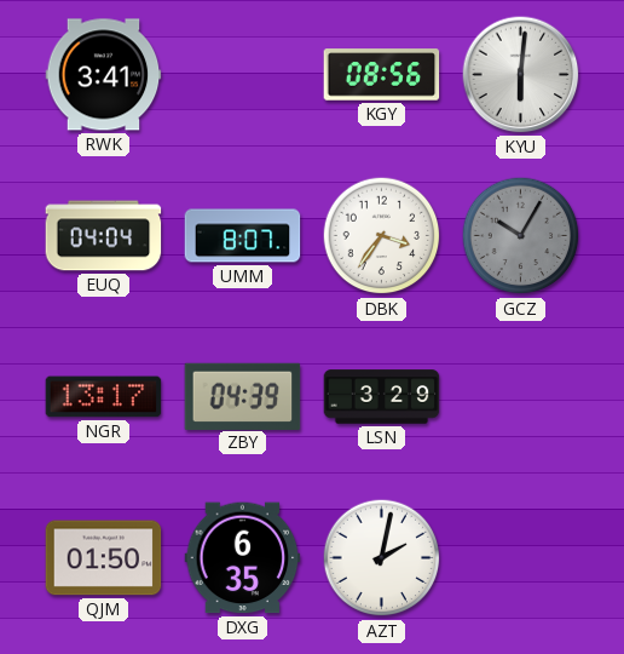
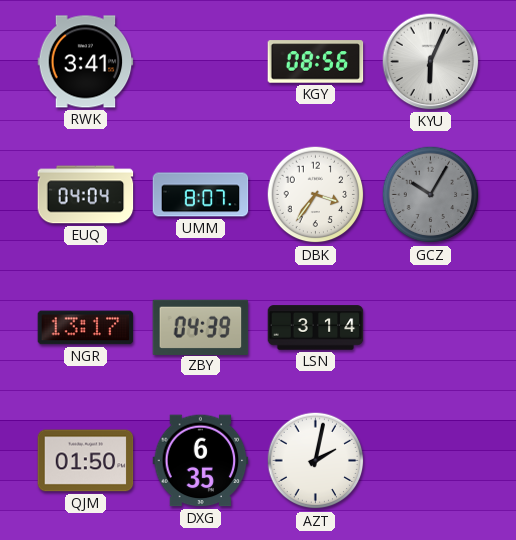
KYU: 6:01 -> 6:04 (431, 62)
LSN: 3:29 -> 3:14 (316, 328)
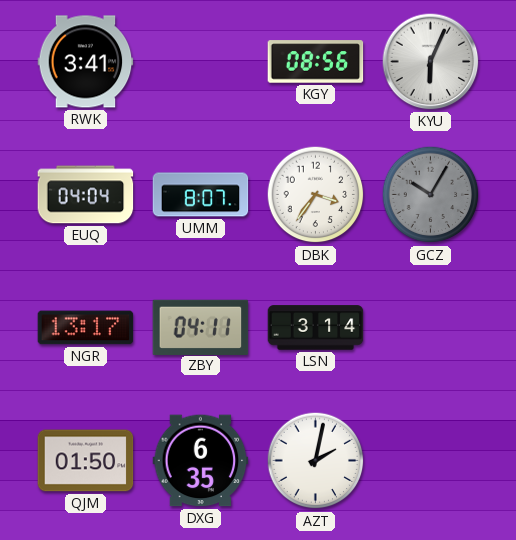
ZBY: 04:39 -> 04:11 (201, 327)
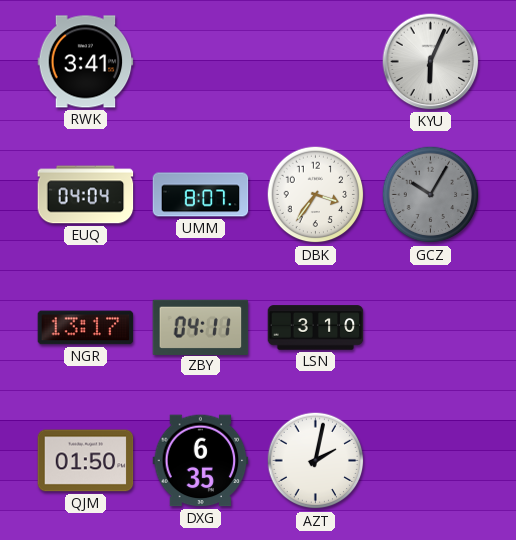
KGY: 08:56 -> none (316, 62)
LSN: 3:14 -> 3:10 (316, 328)
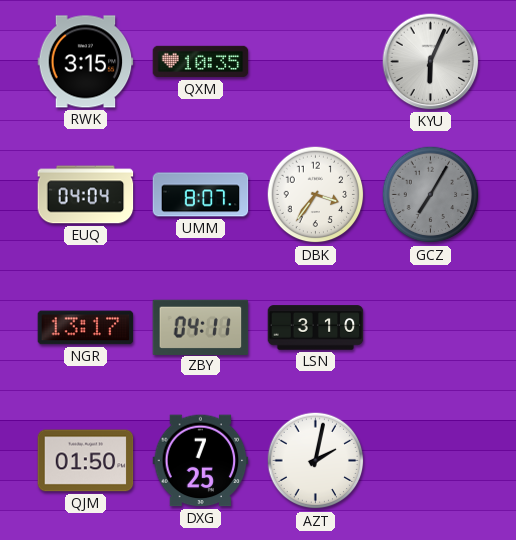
RWK: 3:41 -> 3:15 (86, 62)
QXM: none -> 10:35 (201, 62)
GCZ: 10:05 -> 7:05 (431, 195)
DXG: 6:35 -> 7:25 (201, 461)
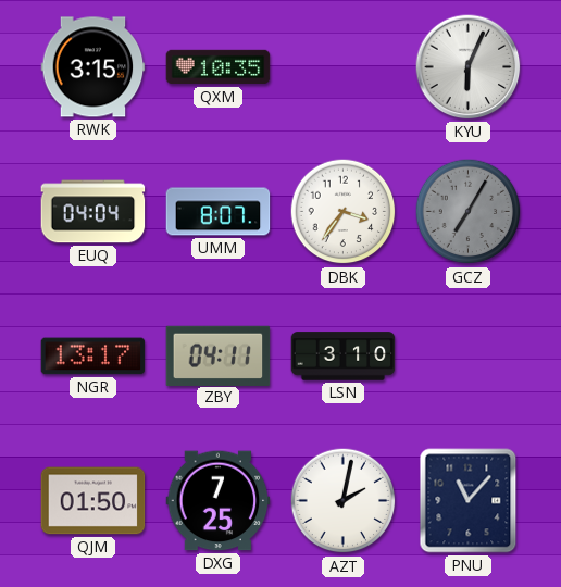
PNU: none -> 11:07 (469, 501)
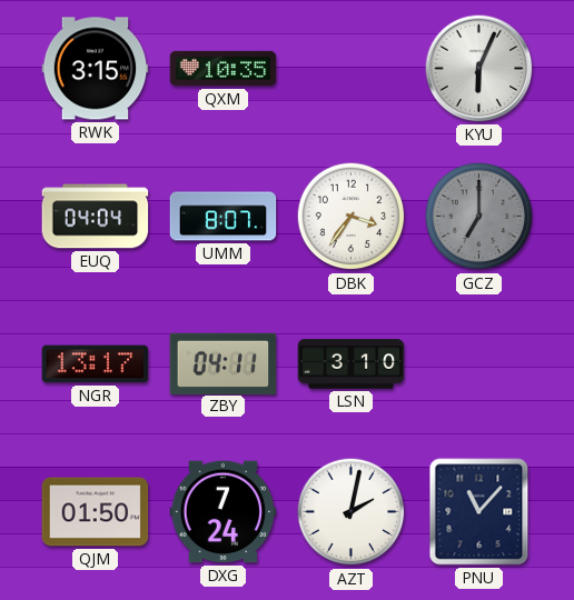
GCZ: 7:05 -> 7:00 (479, 217)
DXG: 7:25 -> 7:24 (224, 512)
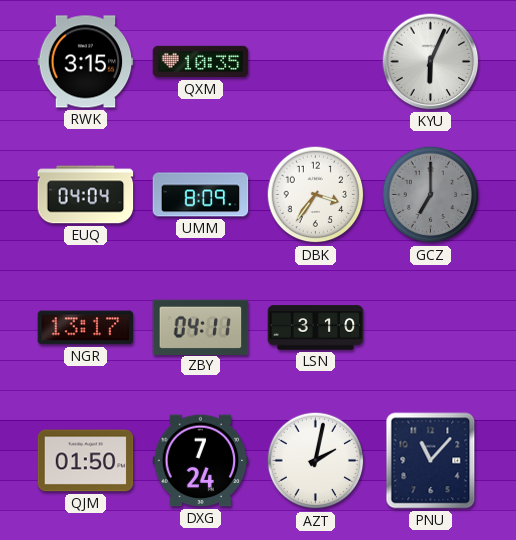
UMM: 8:07 -> 8:09 (201, 195)
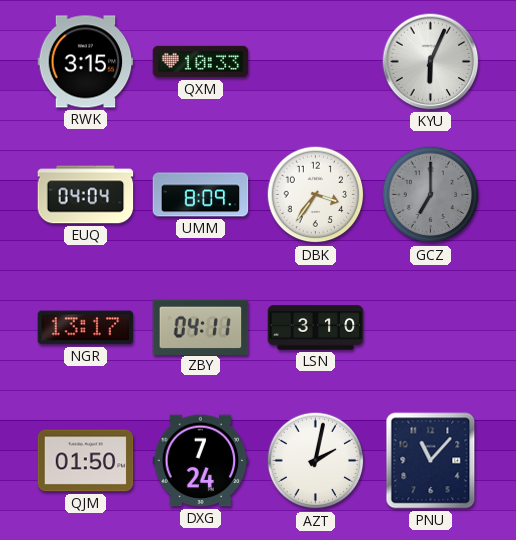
QXM: 10:35 -> 10:33 (201, 62)
